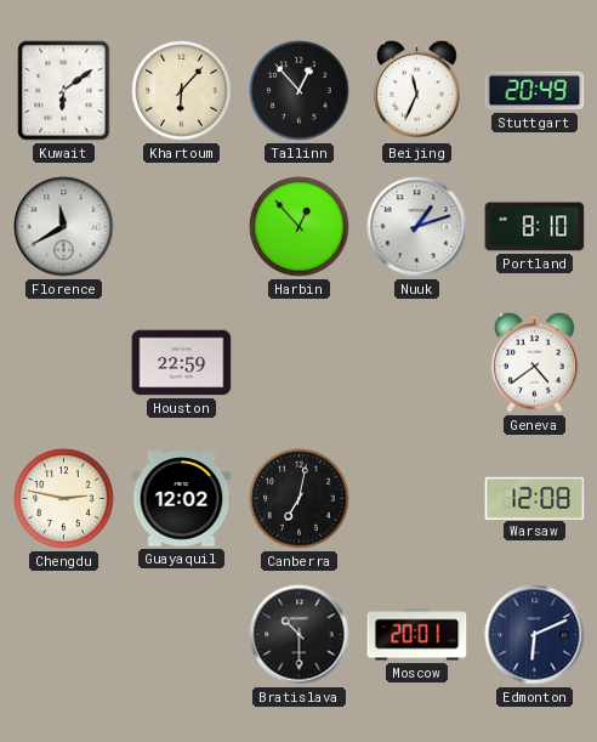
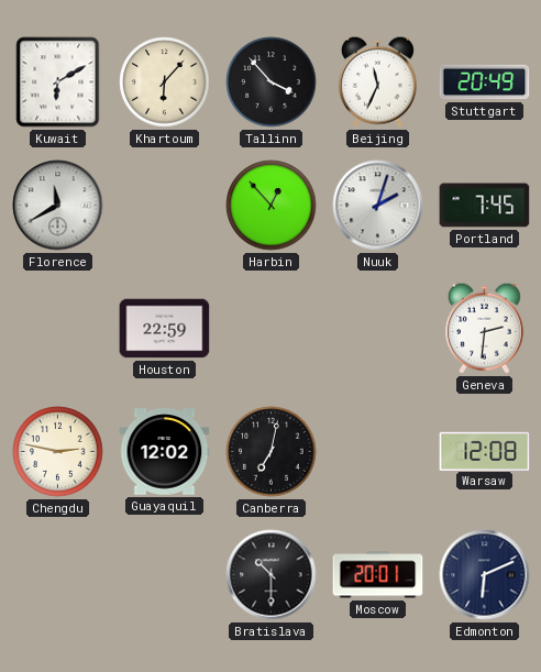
Kuwait: 6:09 -> 6:10 (58, 82)
Tallinn: 12:53 -> 3:53 (272, 82)
Nuuk: 1:12 -> 2:03 (378, 206)
Portland: 8:10 -> 7:45 (485, 206)
Geneva: 4:39 -> 2:31 (484, 328)
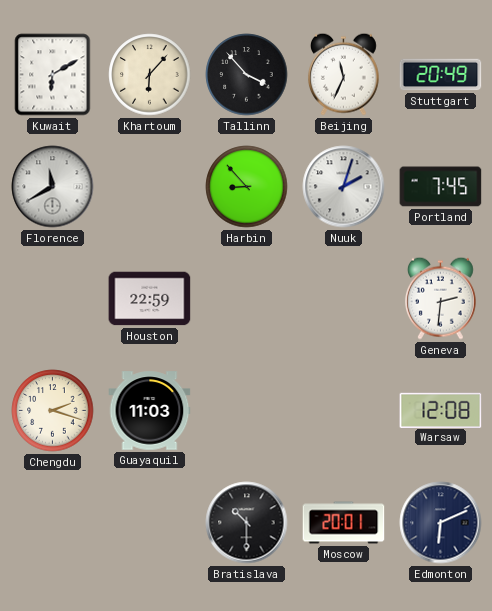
Harbin: 12:53 -> 8:53 (247, 187)
Chengdu: 2:47 -> 2:18 (53, 411)
Guayaquil: 12:02 -> 11:03 (150, 411)
Canberra: 7:02 -> none (272, 452)
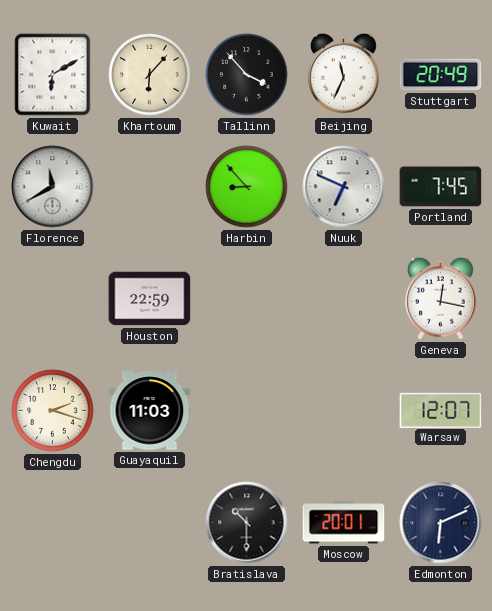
Nuuk: 2:03 -> 6:49 (344, 187)
Geneva: 2:31 -> 12:17 (440, 298)
Warsaw: 12:08 -> 12:07 (441, 410)
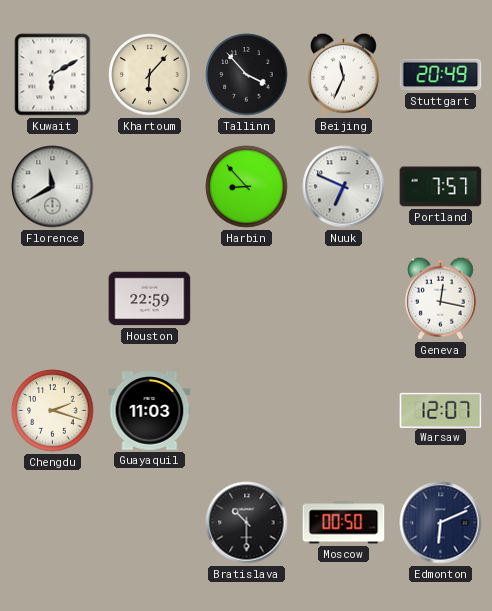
Portland: 7:45 -> 7:57 (441, 187)
Moscow: 20:01 -> 00:50 (344, 523)
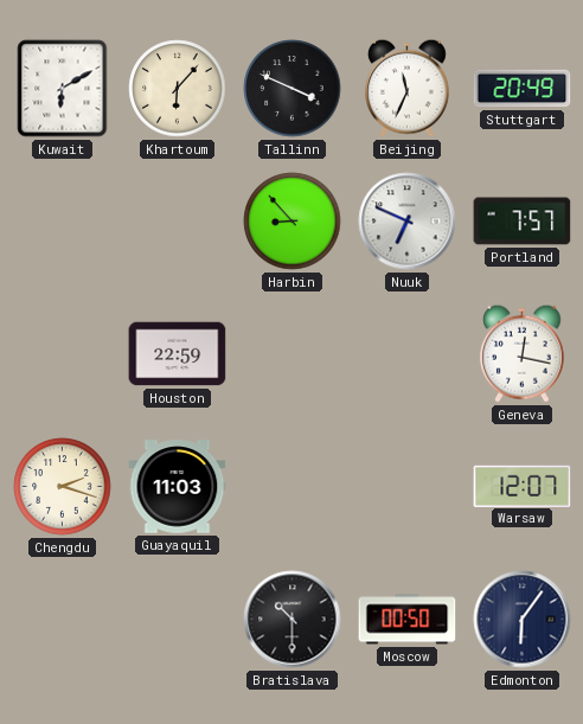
Tallinn: 3:53 -> 3:49 (293, 89)
Florence: 11:40 -> none (53, 187)
Edmonton: 6:11 -> 6:06 (523, 620)
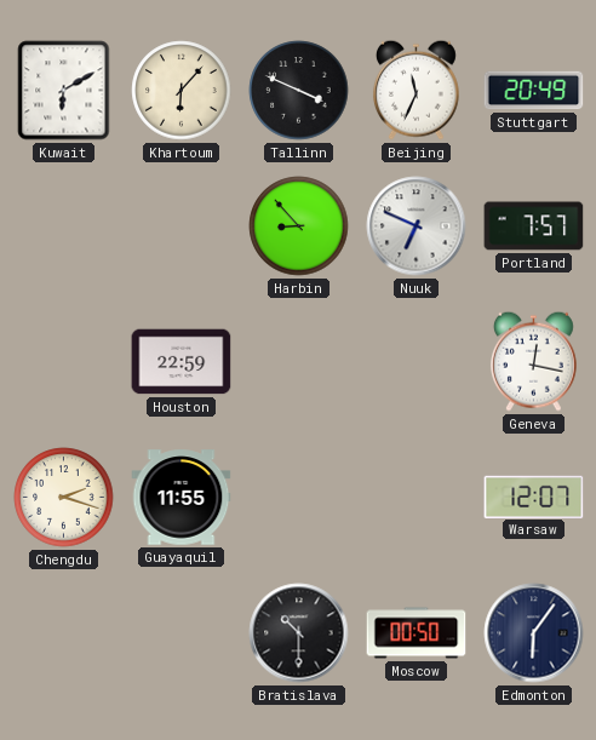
Guayaquil: 11:03 -> 11:55 (182, 498)
